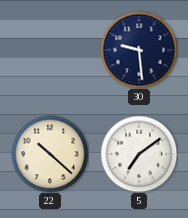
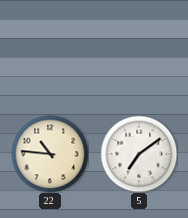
30: 9:29 -> none (139, 50)
22: 10:22 -> 10:46 (50, 154)
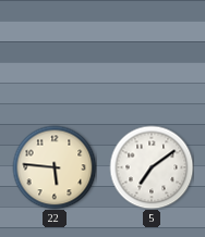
22: 10:46 -> 5:46 (55, 167)
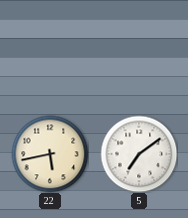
22: 5:46 -> 5:43 (50, 154)
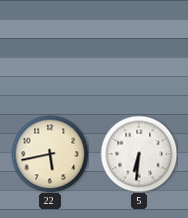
5: 7:09 -> 6:31 (139, 154)
